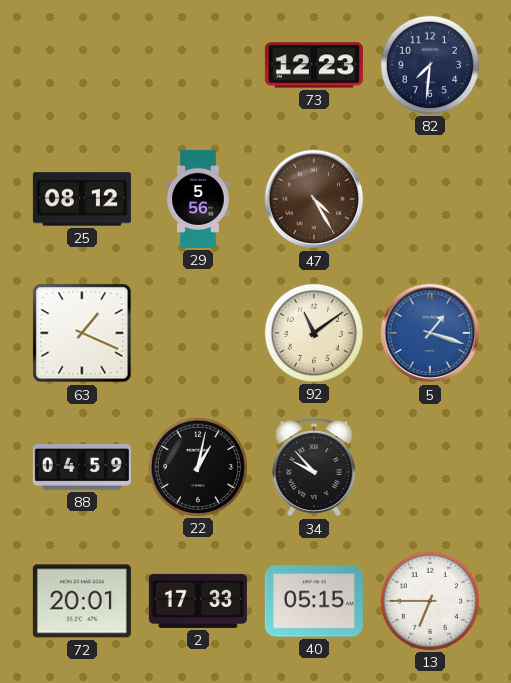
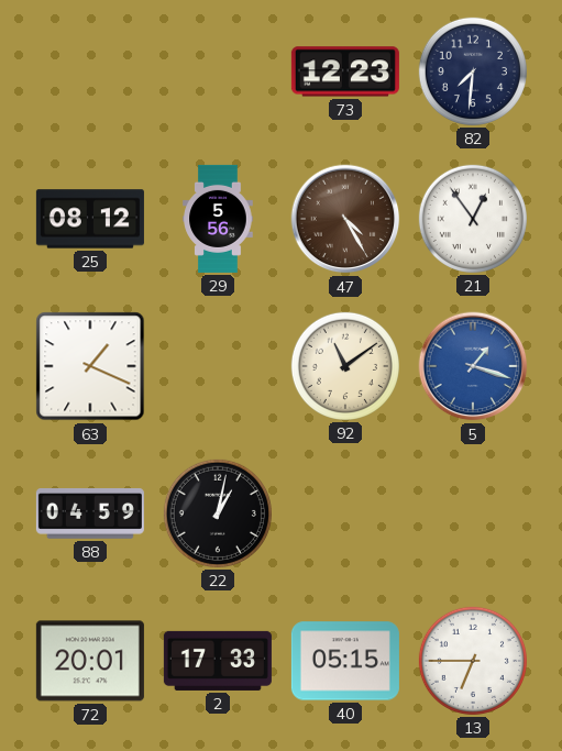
21: none -> 12:54 (473, 219)
34: 9:53 -> none (314, 468)
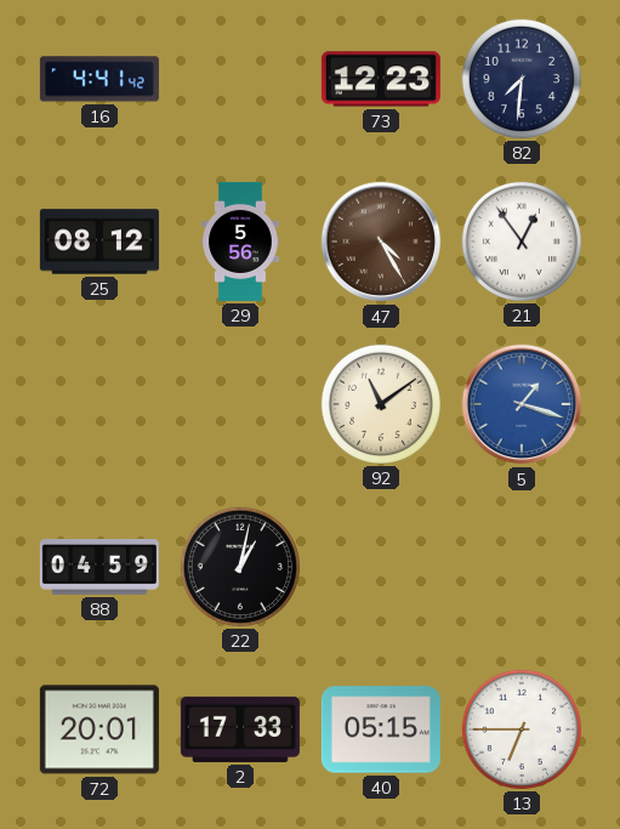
16: none -> 4:41 (99, 79)
63: 1:19 -> none (90, 366)
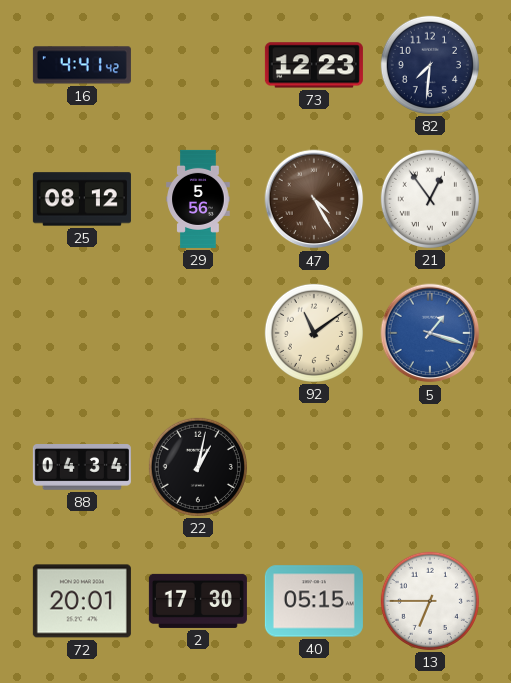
88: 04:59 -> 04:34 (82, 468)
2: 17:33 -> 17:30 (198, 601)
